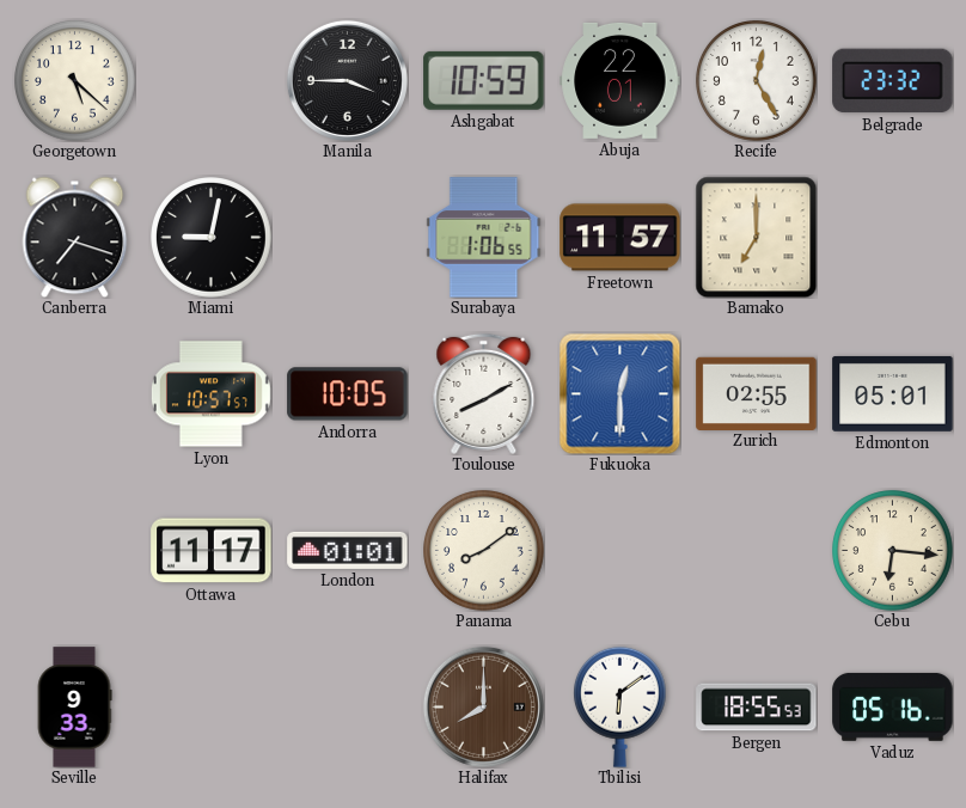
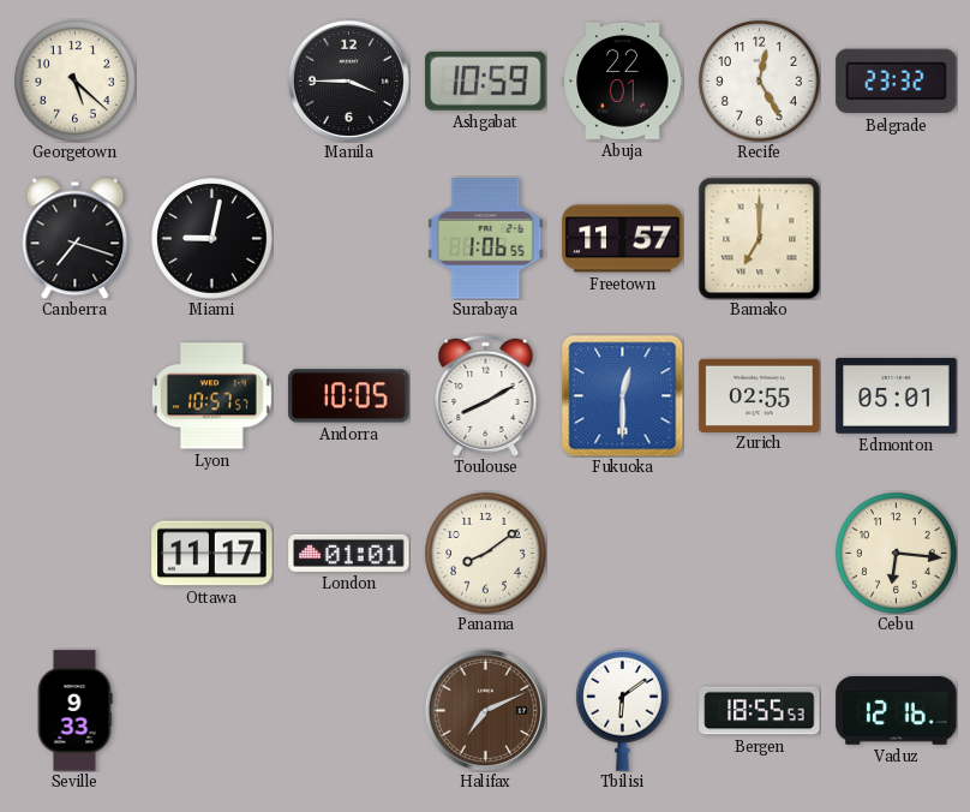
Halifax: 8:00 -> 7:11 (485, 710)
Vaduz: 05:16 -> 12:16 (897, 710)
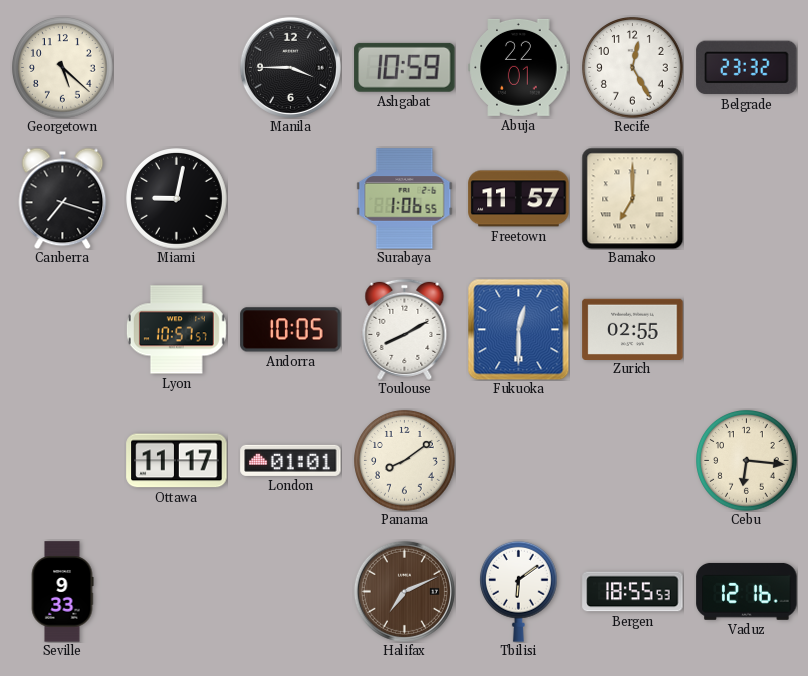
Edmonton: 05:01 -> none (897, 395)
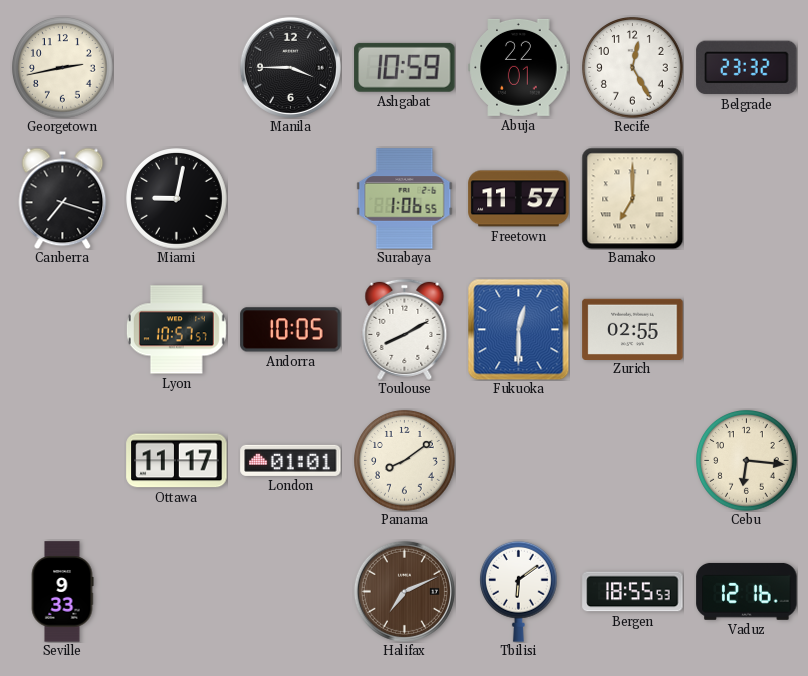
Georgetown: 5:22 -> 2:43 (63, 68)
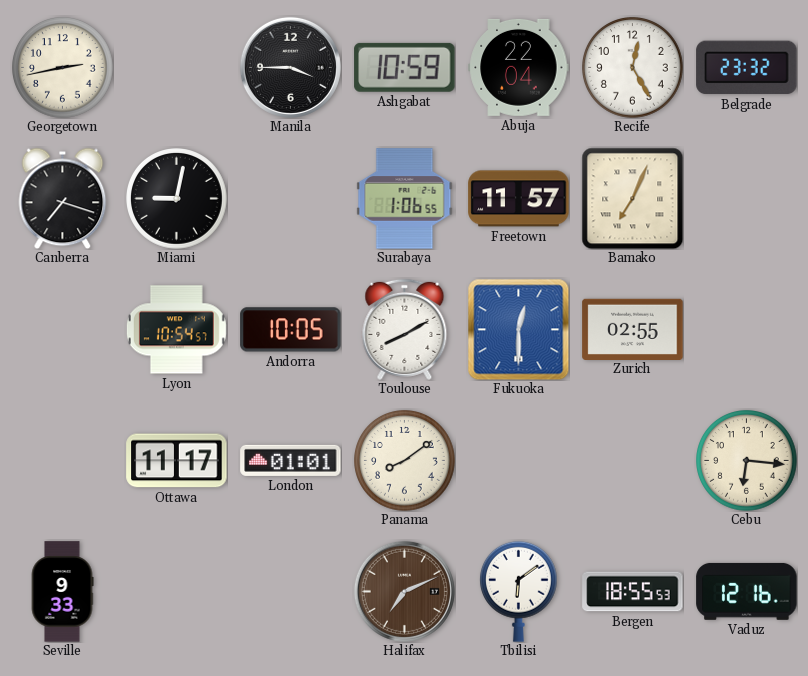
Abuja: 22:01 -> 22:04 (519, 67)
Bamako: 7:00 -> 7:04 (632, 198)
Lyon: 10:57 -> 10:54 (176, 330)
